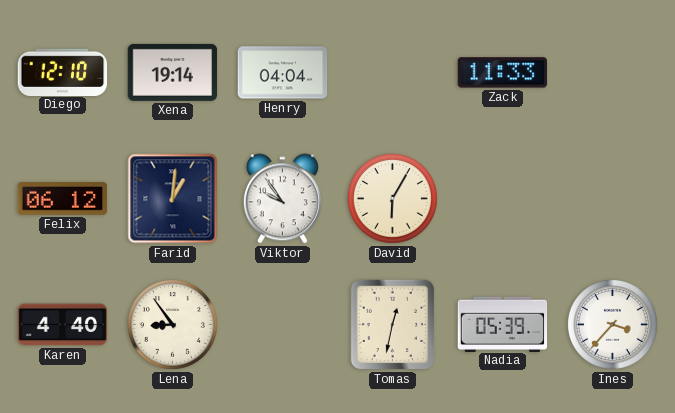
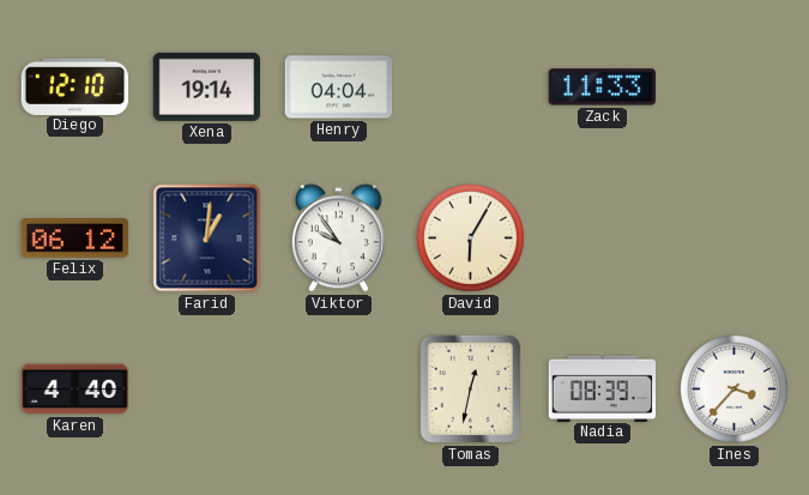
Lena: 8:54 -> none (173, 325)
Nadia: 05:39 -> 08:39 (603, 388)
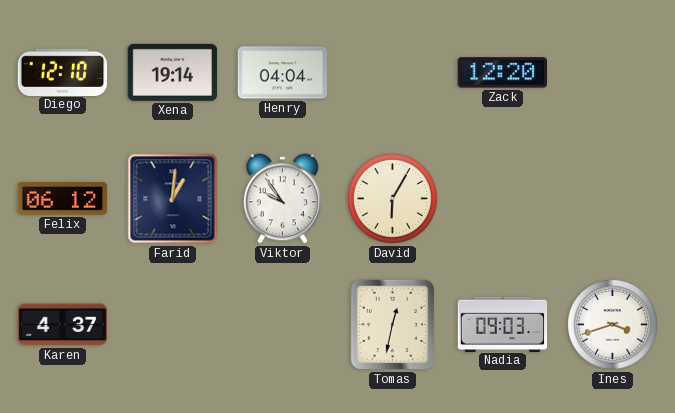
Zack: 11:33 -> 12:20 (502, 73)
Karen: 4:40 -> 4:37 (63, 325)
Nadia: 08:39 -> 09:03 (503, 324)
Ines: 3:37 -> 3:42 (613, 325)
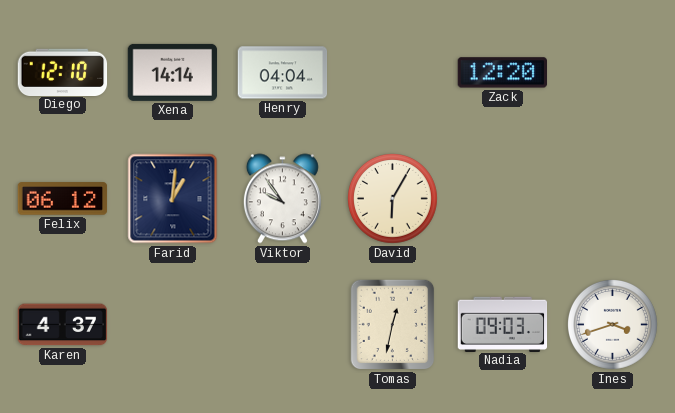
Xena: 19:14 -> 14:14 (173, 72)
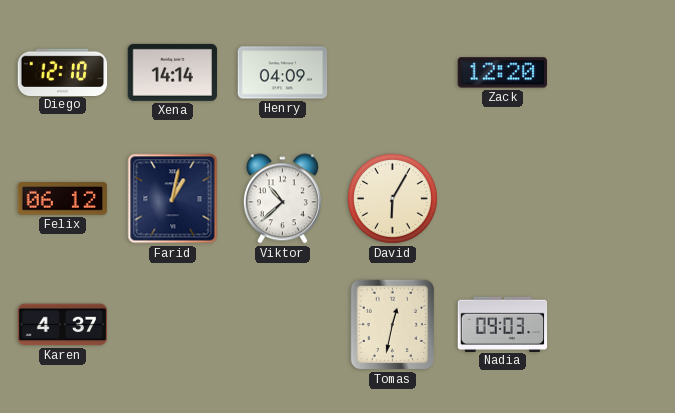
Henry: 04:04 -> 04:09 (283, 73)
Farid: 1:01 -> 1:02 (173, 199)
Viktor: 9:54 -> 10:38 (282, 199)
Ines: 3:42 -> none (613, 325)
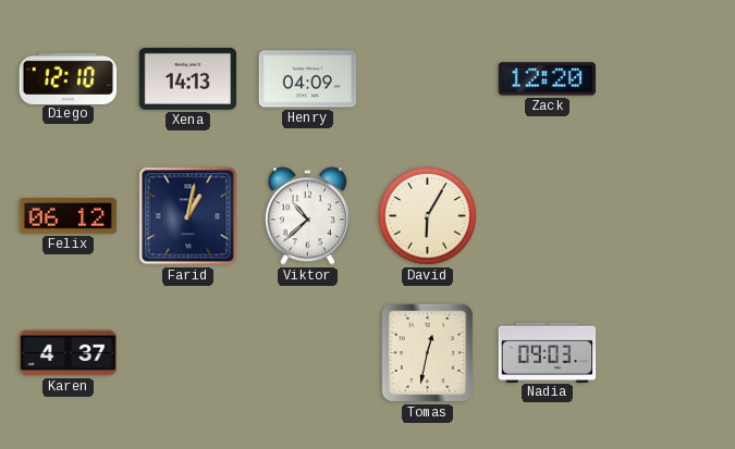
Xena: 14:14 -> 14:13 (188, 78)
